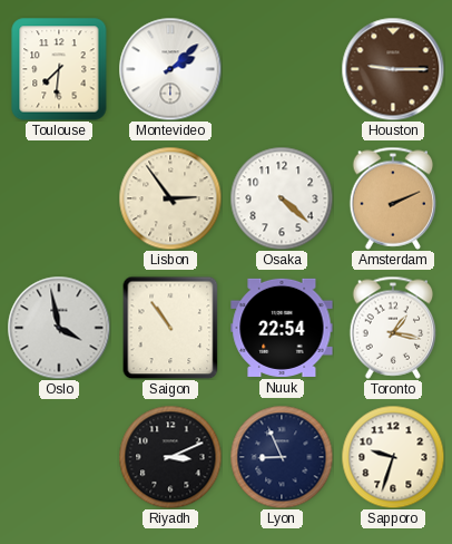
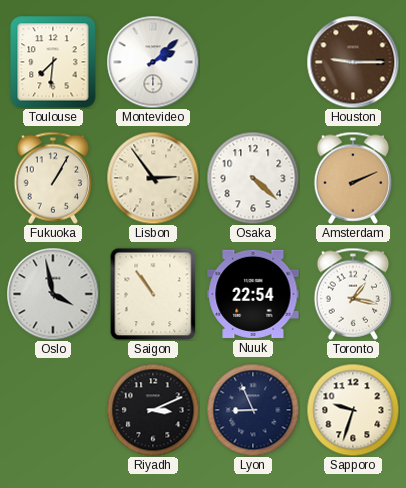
Fukuoka: none -> 1:05 (53, 178)
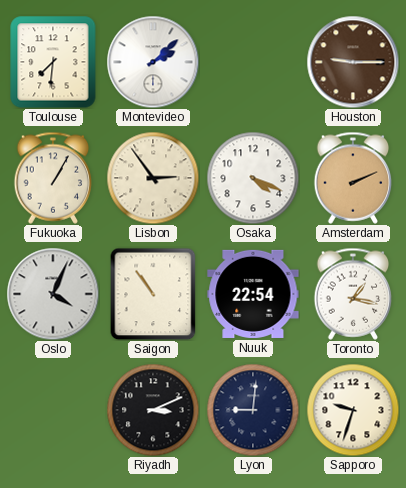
Osaka: 4:22 -> 4:19 (253, 178)
Oslo: 3:58 -> 4:04 (53, 294)
Lyon: 8:56 -> 9:01 (253, 410)
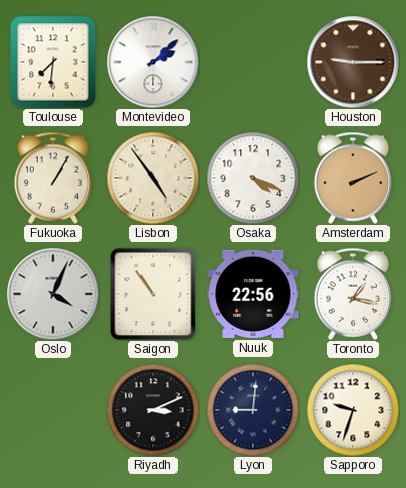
Lisbon: 2:54 -> 4:54 (153, 178)
Nuuk: 22:54 -> 22:56 (253, 294)
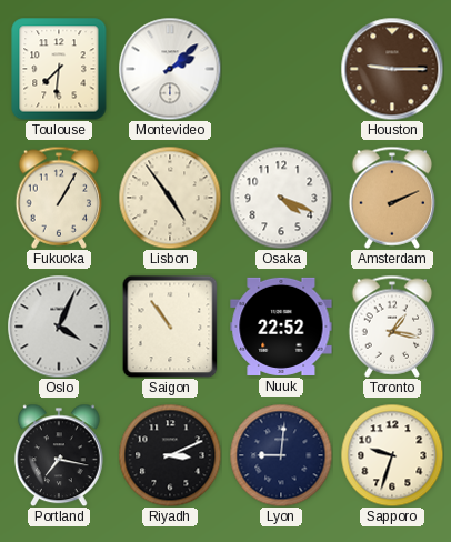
Nuuk: 22:56 -> 22:52 (281, 327)
Portland: none -> 7:17 (59, 455)
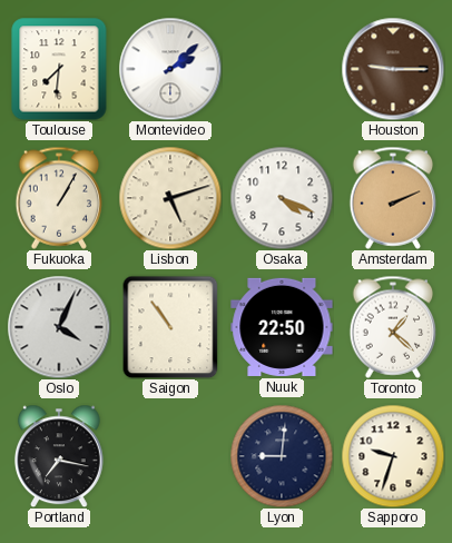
Lisbon: 4:54 -> 5:12 (170, 198)
Nuuk: 22:52 -> 22:50 (282, 327)
Toronto: 1:17 -> 1:22 (393, 327)
Riyadh: 3:11 -> none (170, 455)
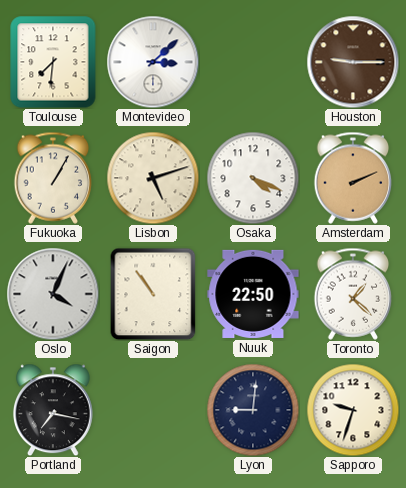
Montevideo: 2:08 -> 3:08 (153, 62)
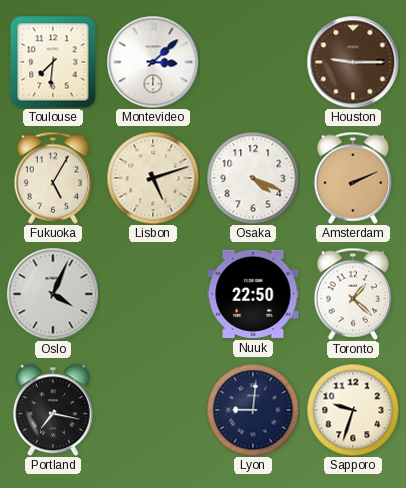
Fukuoka: 1:05 -> 5:05 (53, 178)
Saigon: 10:54 -> none (153, 294)
